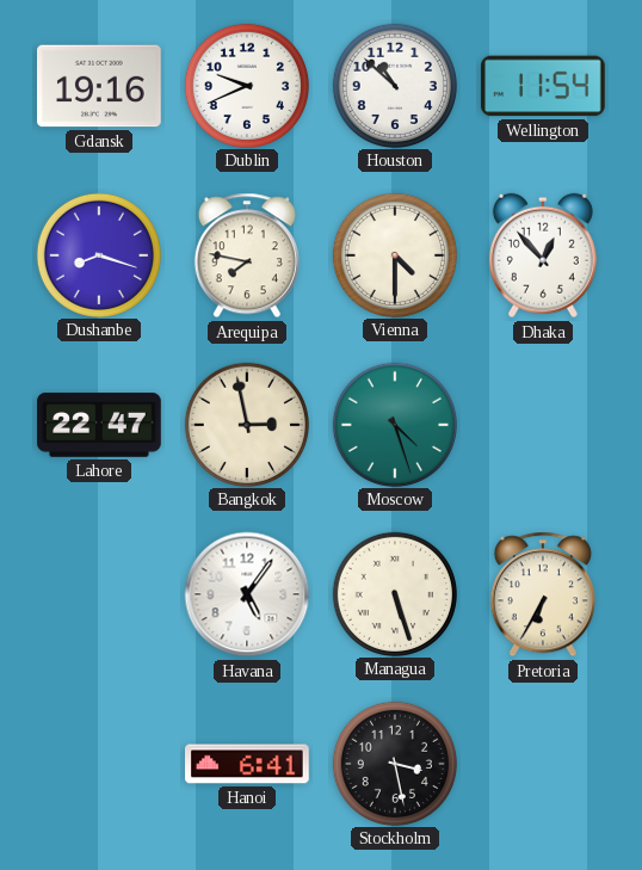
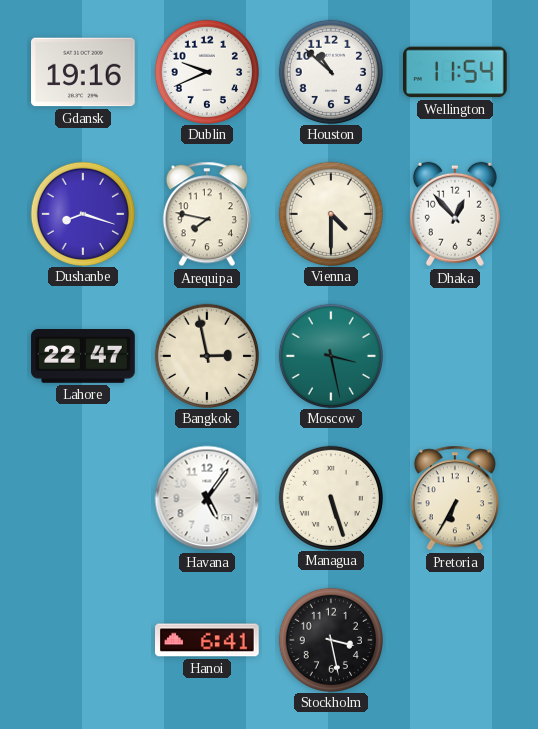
Moscow: 4:27 -> 3:28 (330, 355)
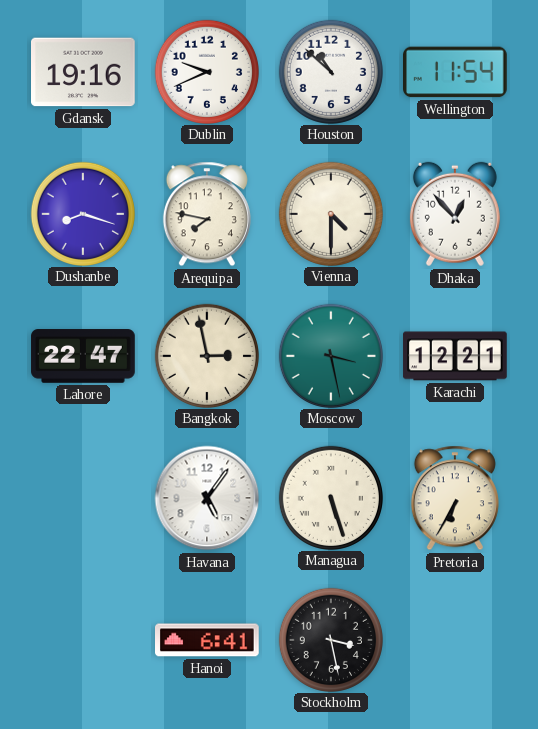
Karachi: none -> 12:21 (455, 356)
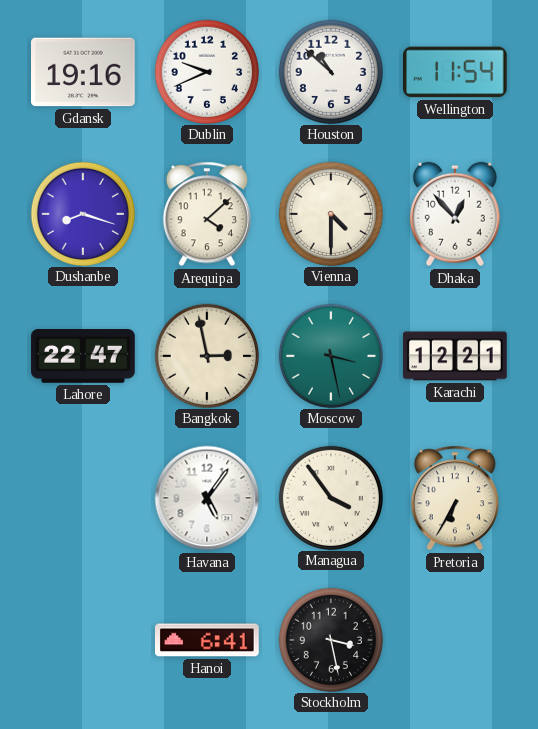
Arequipa: 7:47 -> 4:08 (207, 214)
Managua: 5:27 -> 3:54 (330, 497)
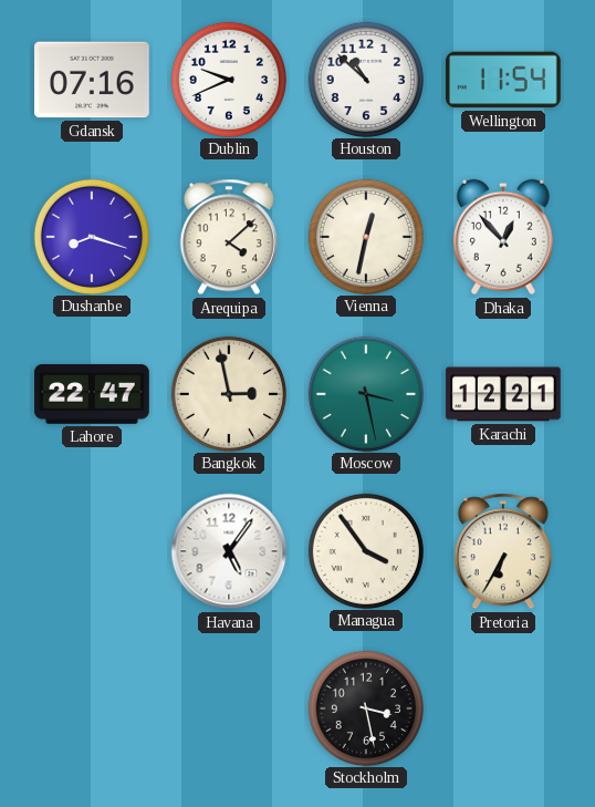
Gdansk: 19:16 -> 07:16 (93, 80)
Vienna: 4:30 -> 12:32 (365, 236)
Hanoi: 6:41 -> none (208, 640)
